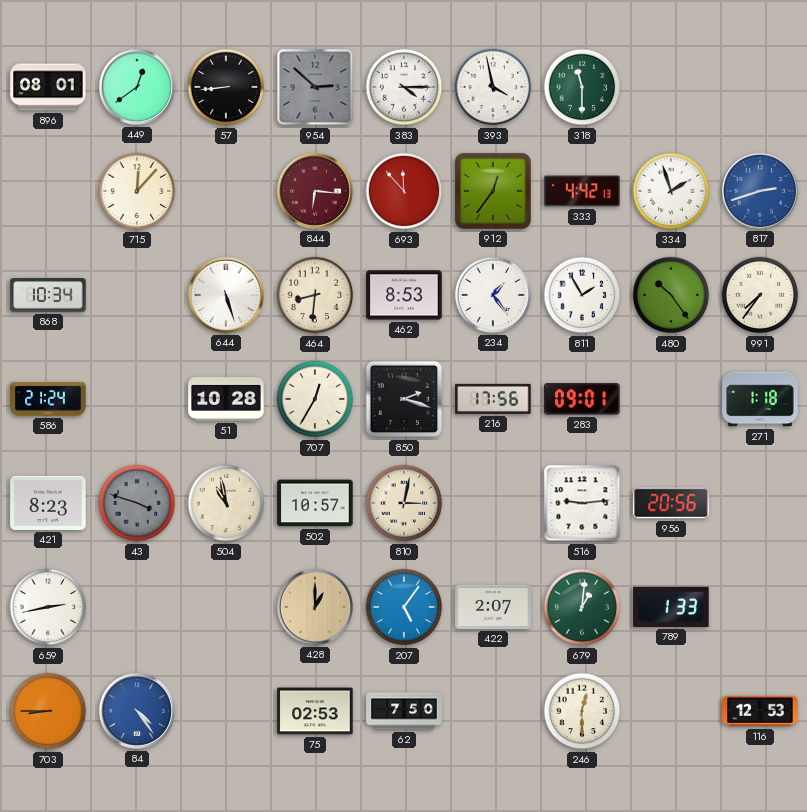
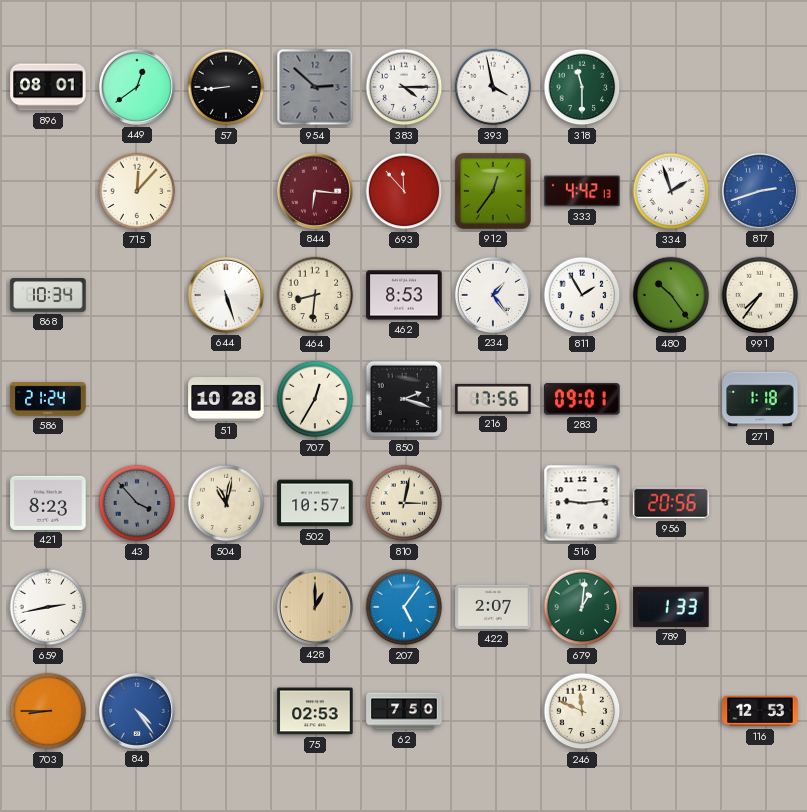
43: 3:48 -> 3:53 (137, 503)
504: 10:58 -> 11:02 (226, 503)
246: 12:30 -> 11:49 (582, 711)
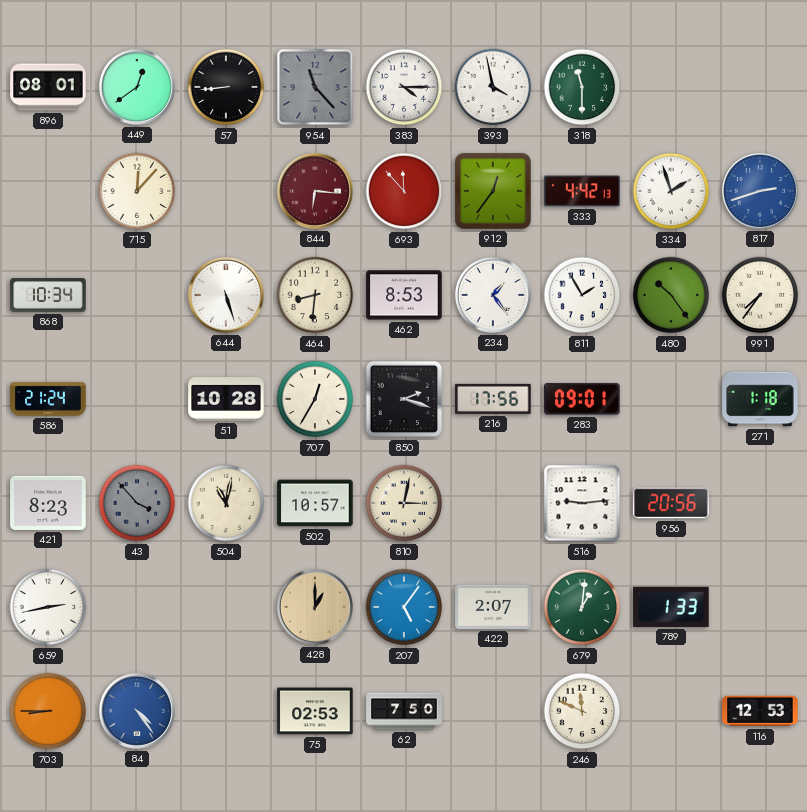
954: 2:52 -> 11:23 (315, 87)
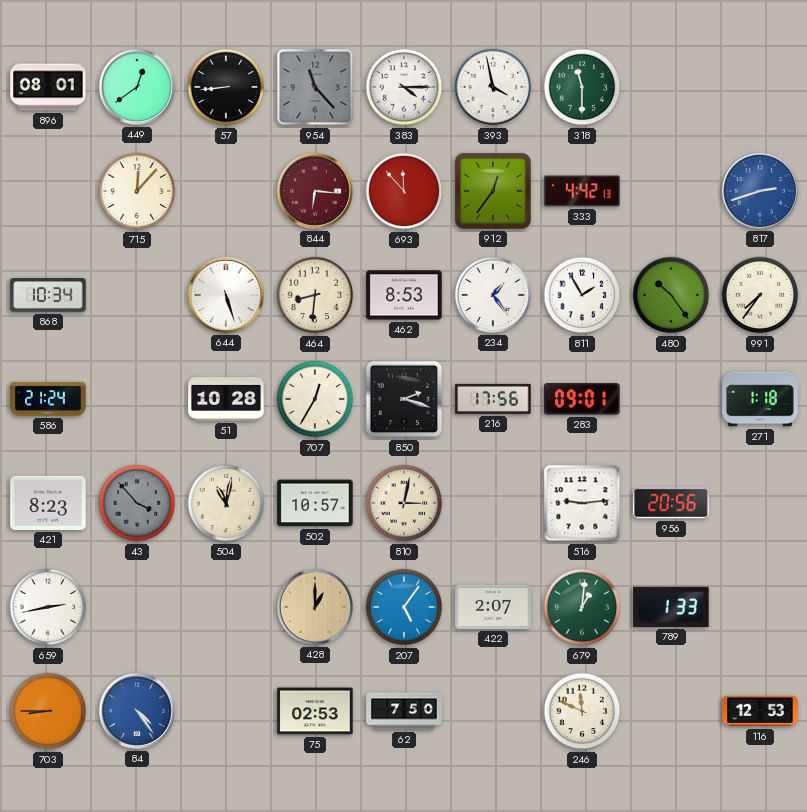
334: 1:57 -> none (671, 191)
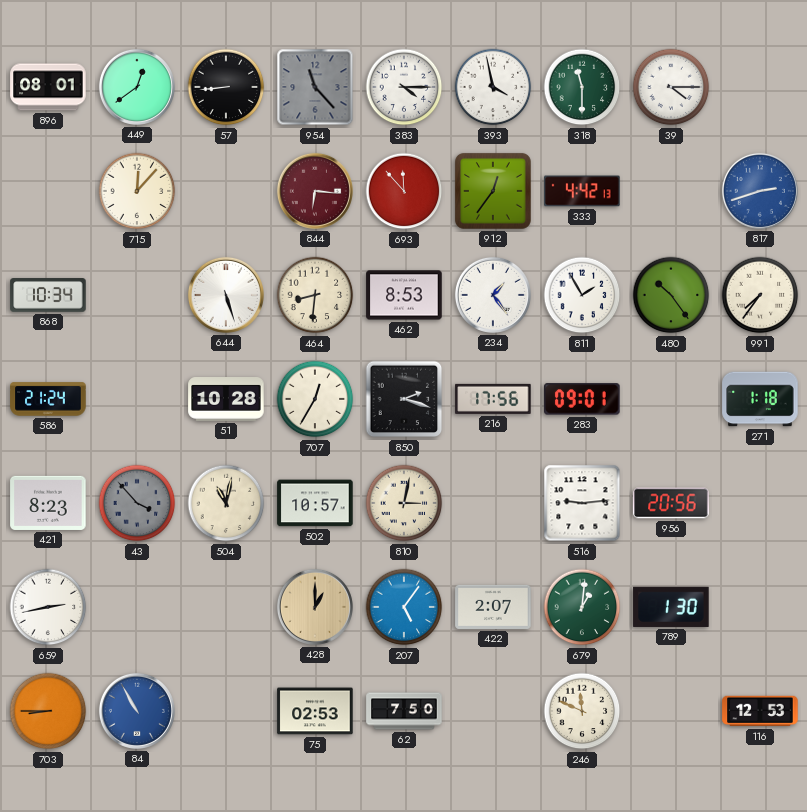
39: none -> 4:15 (671, 87)
789: 1:33 -> 1:30 (671, 607)
84: 4:24 -> 10:55 (137, 711)
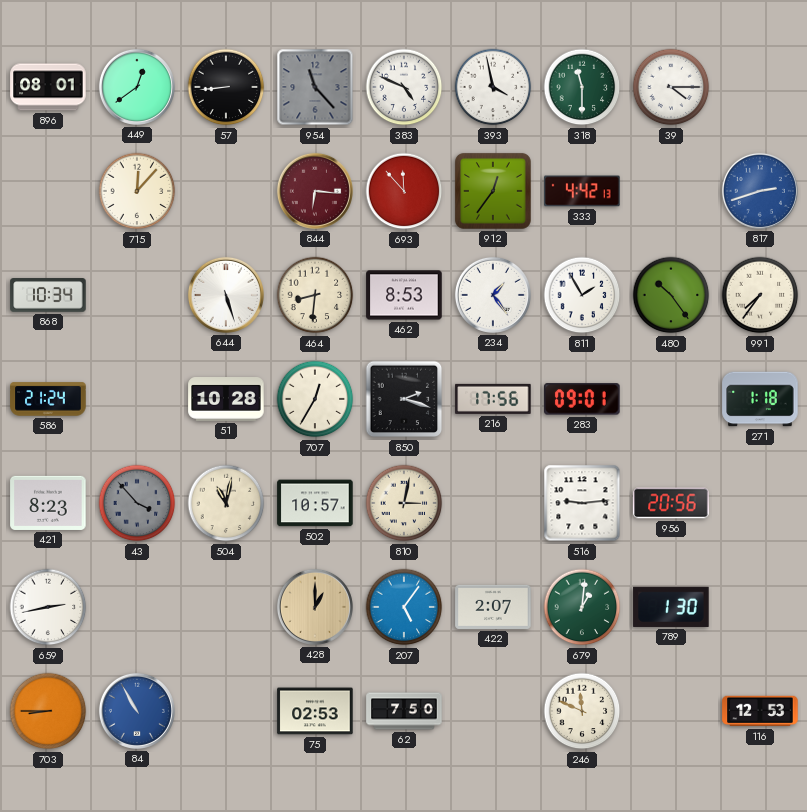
383: 4:15 -> 4:49 (404, 87)
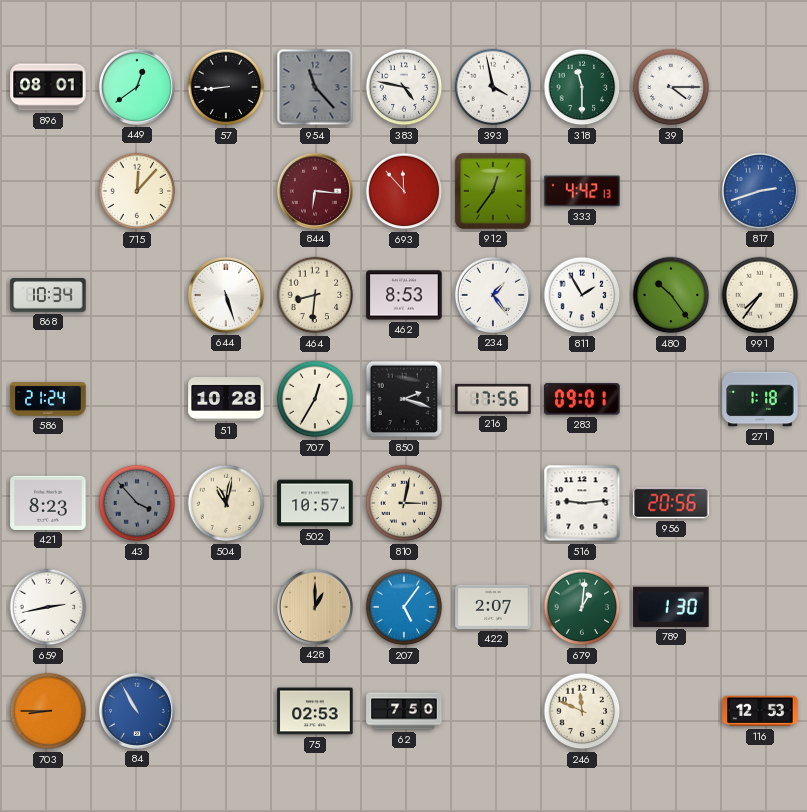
383: 4:49 -> 4:47 (404, 87)
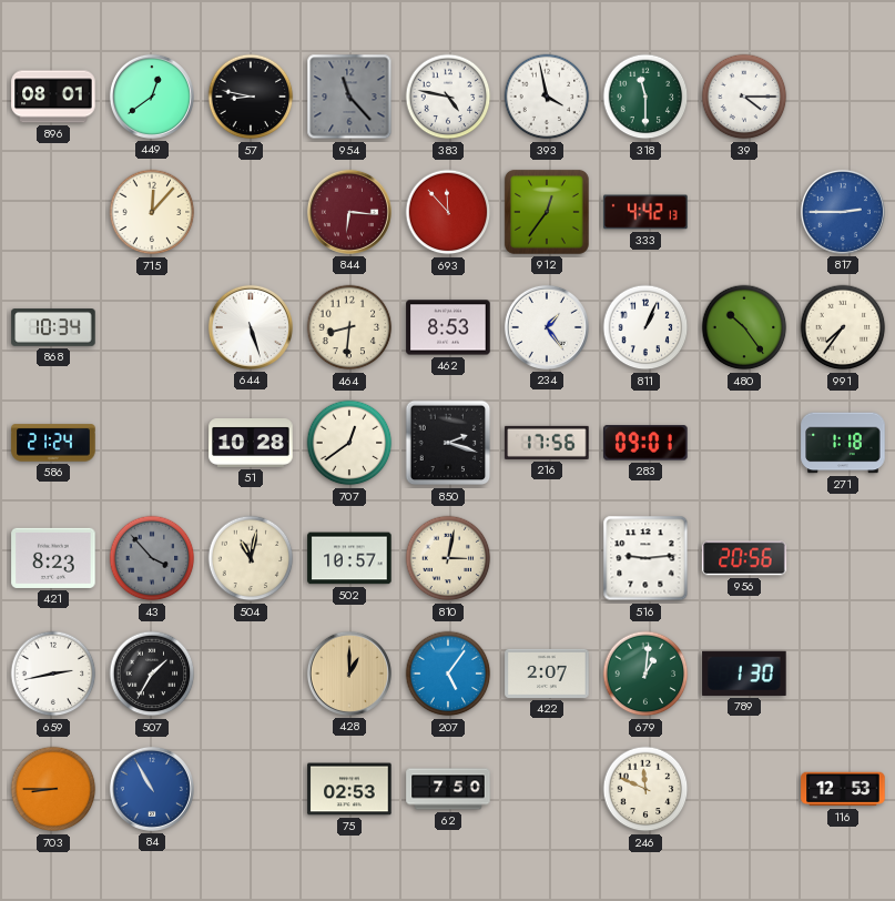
57: 8:44 -> 8:47 (251, 97)
817: 2:42 -> 2:45 (843, 212)
811: 1:55 -> 1:04 (645, 327)
707: 12:35 -> 12:39 (349, 443)
507: none -> 1:35 (152, 674)
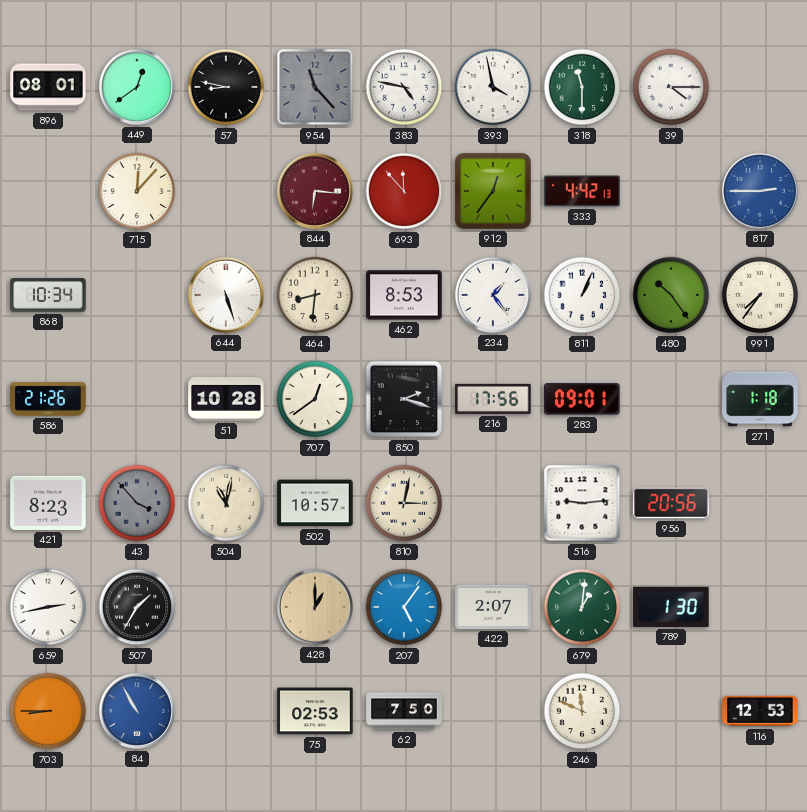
586: 21:24 -> 21:26 (48, 399)
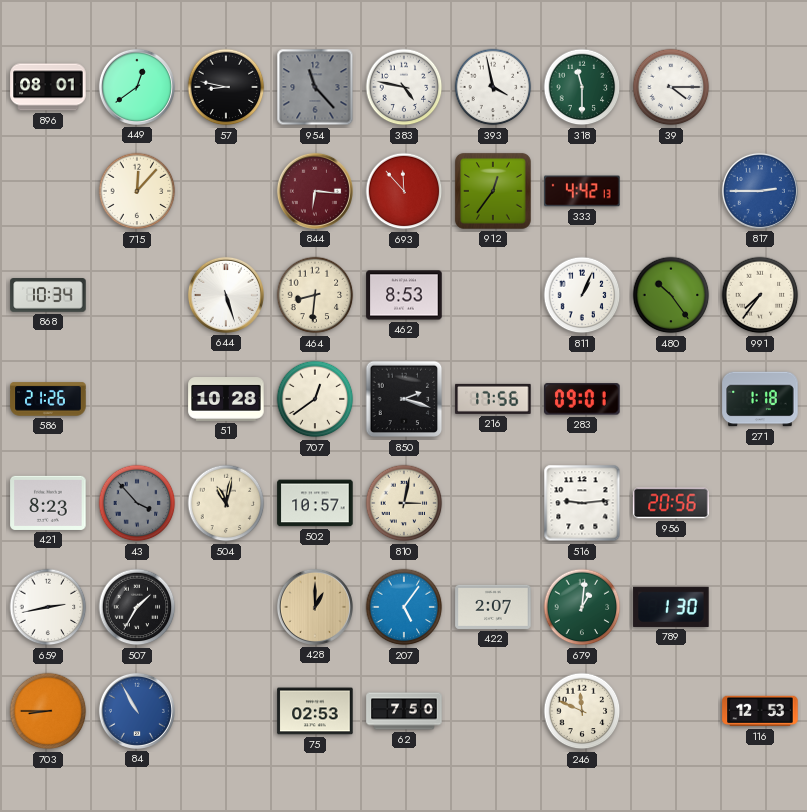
234: 1:24 -> none (493, 295)
